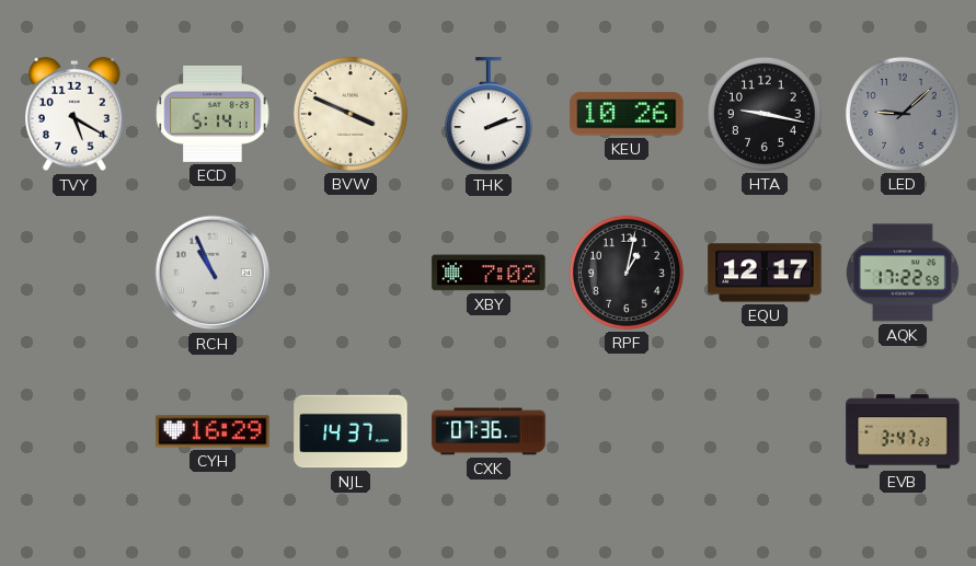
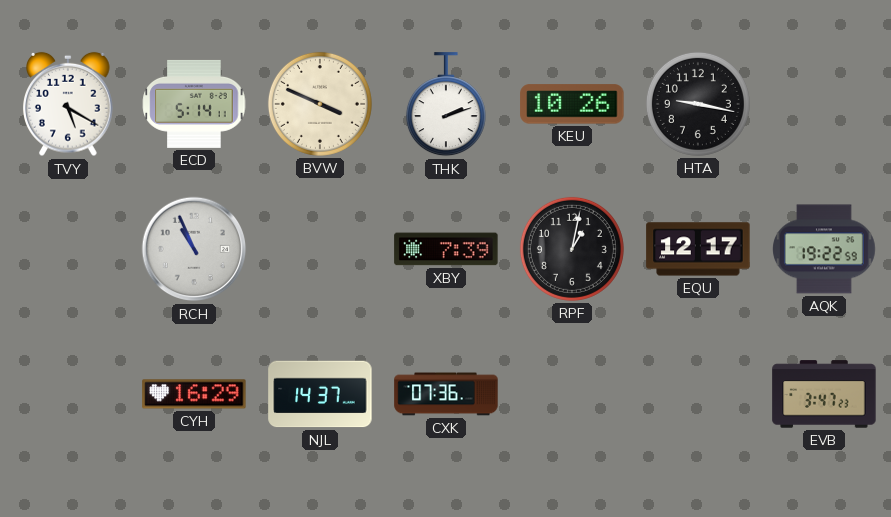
LED: 9:08 -> none (903, 114)
XBY: 7:02 -> 7:39 (446, 249)
AQK: 17:22 -> 19:22 (825, 249)
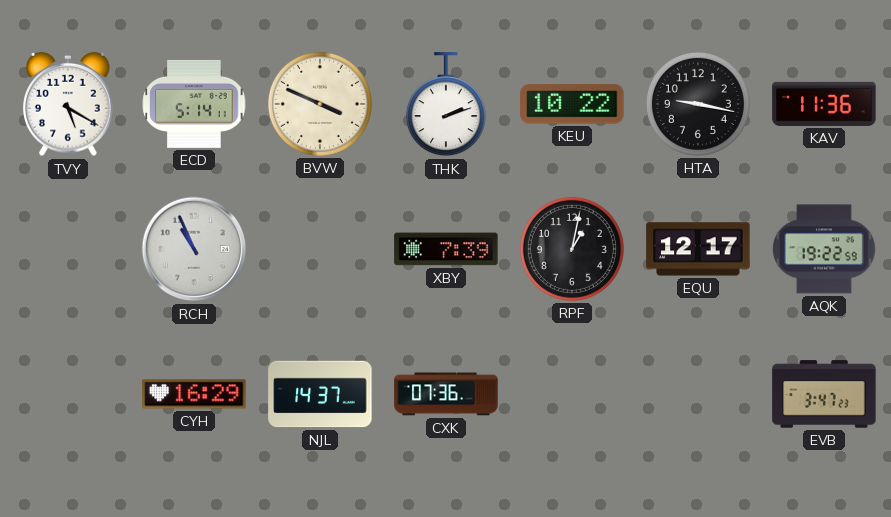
KEU: 10:26 -> 10:22 (572, 104)
KAV: none -> 11:36 (824, 104)
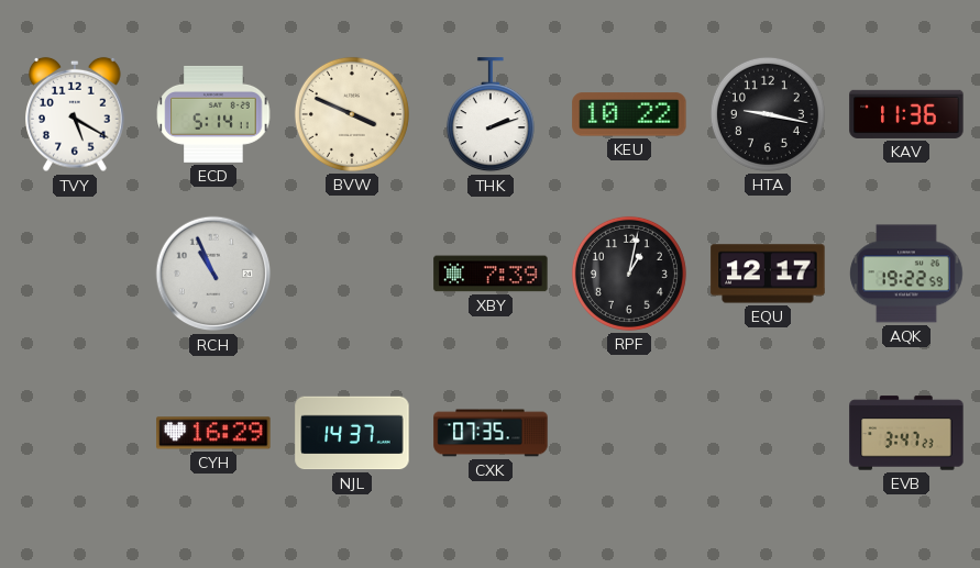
CXK: 07:36 -> 07:35 (491, 433)
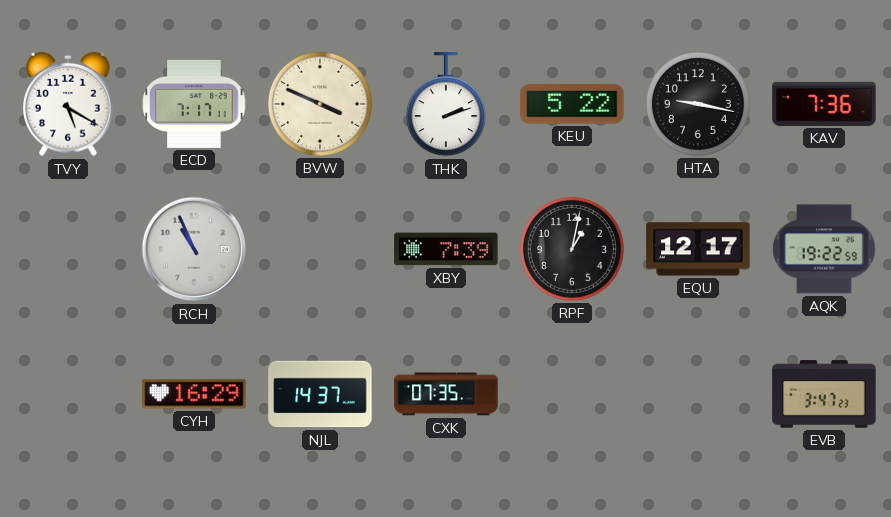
ECD: 5:14 -> 7:17 (194, 104)
KEU: 10:22 -> 5:22 (572, 104)
KAV: 11:36 -> 7:36 (824, 104)
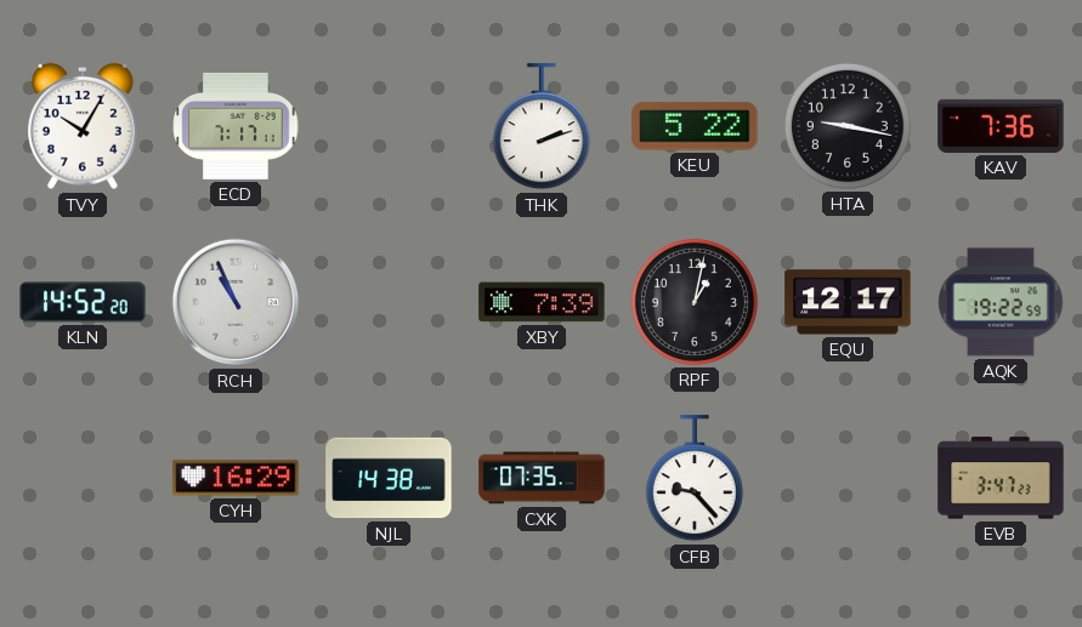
TVY: 5:20 -> 10:05 (83, 126)
BVW: 3:49 -> none (320, 104)
KLN: none -> 14:52 (83, 302)
NJL: 14:37 -> 14:38 (389, 478)
CFB: none -> 9:23 (695, 479)
